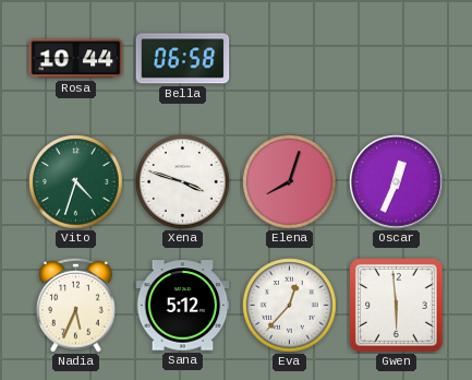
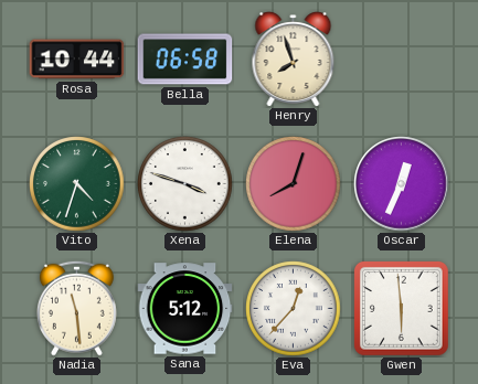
Henry: none -> 7:57 (294, 60)
Nadia: 5:34 -> 11:29 (76, 308)
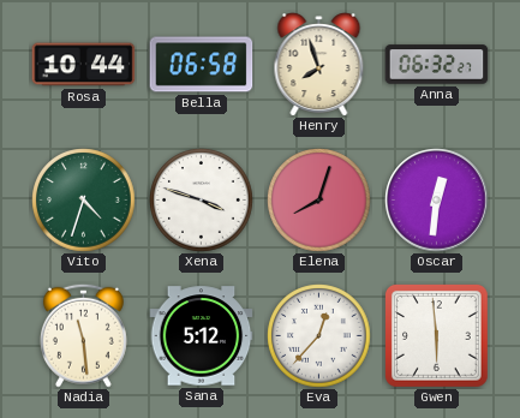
Anna: none -> 06:32 (437, 65)
Oscar: 12:34 -> 12:31 (437, 201)
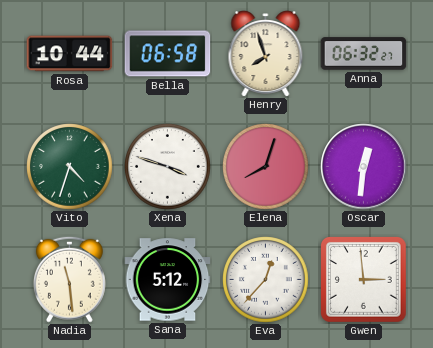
Gwen: 5:59 -> 2:59 (364, 280)
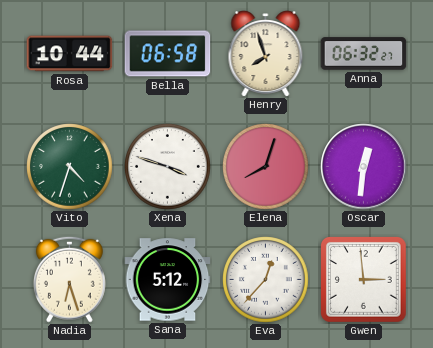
Nadia: 11:29 -> 6:27 (69, 279)
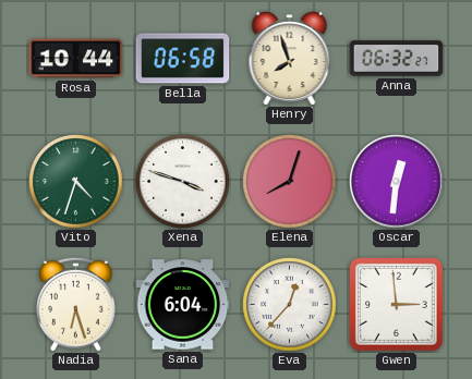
Sana: 5:12 -> 6:04 (183, 305)
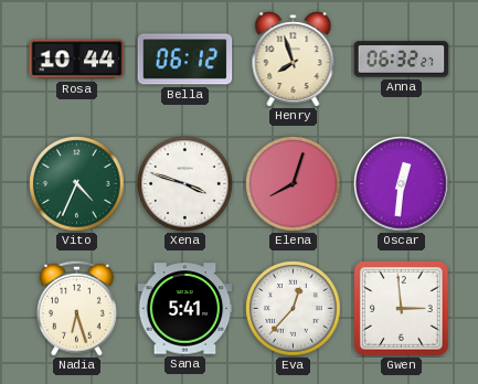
Bella: 06:58 -> 06:12 (185, 60)
Vito: 4:33 -> 4:34 (77, 184)
Sana: 6:04 -> 5:41 (185, 309)
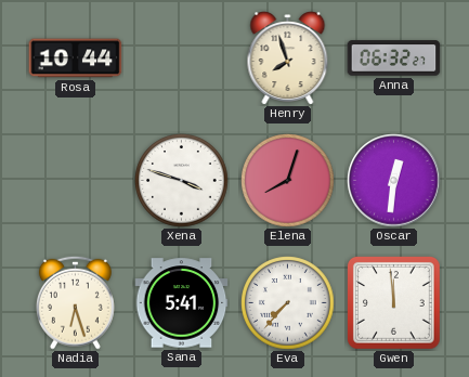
Bella: 06:12 -> none (185, 60)
Vito: 4:34 -> none (77, 184)
Eva: 12:37 -> 7:37 (288, 303)
Gwen: 2:59 -> 11:59 (394, 303)
